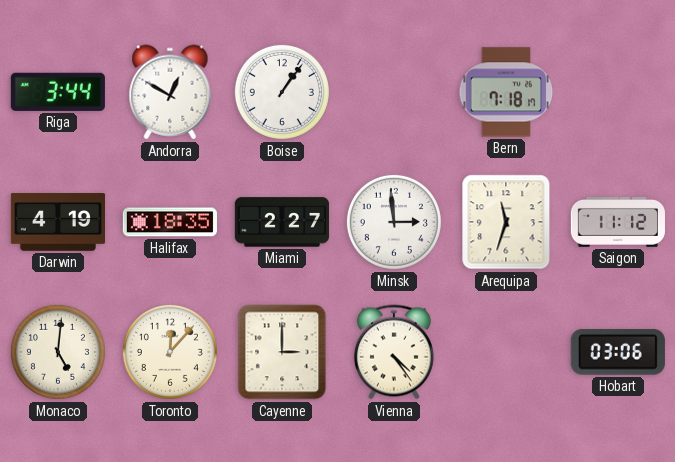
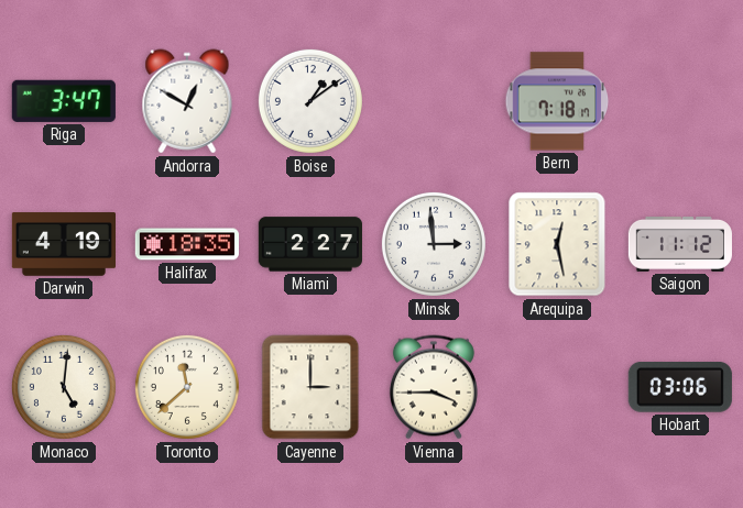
Riga: 3:44 -> 3:47 (64, 101)
Boise: 1:06 -> 1:09 (310, 101)
Arequipa: 11:33 -> 12:28 (557, 244)
Toronto: 12:07 -> 11:38 (187, 387)
Vienna: 4:24 -> 3:45 (434, 387)
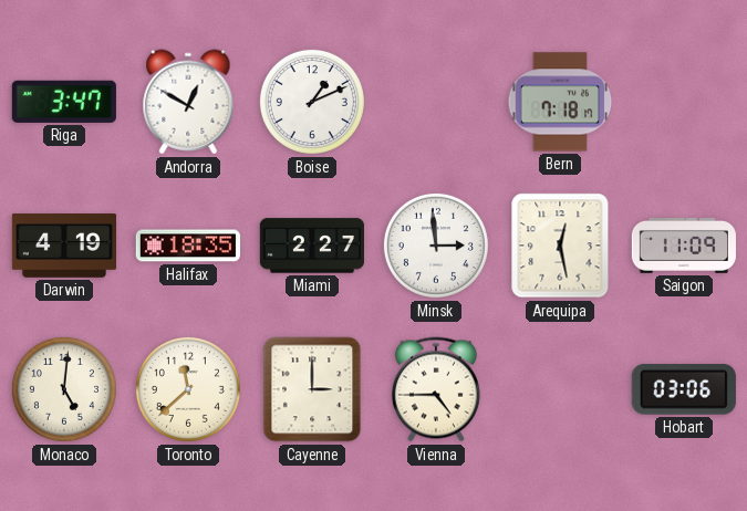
Boise: 1:09 -> 1:11 (312, 102)
Saigon: 11:12 -> 11:09 (684, 246)
Vienna: 3:45 -> 4:45 (436, 389)
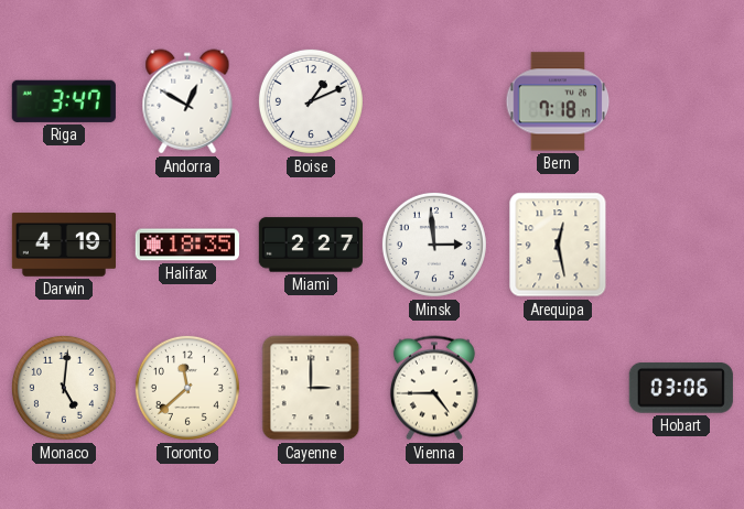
Saigon: 11:09 -> none (684, 246)
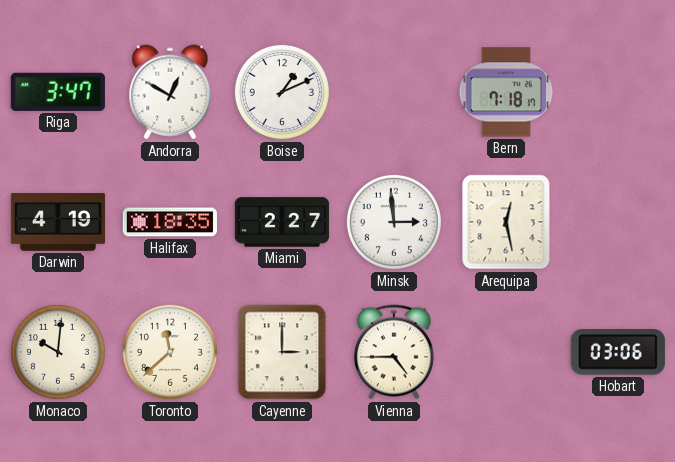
Monaco: 5:01 -> 10:01 (58, 352)
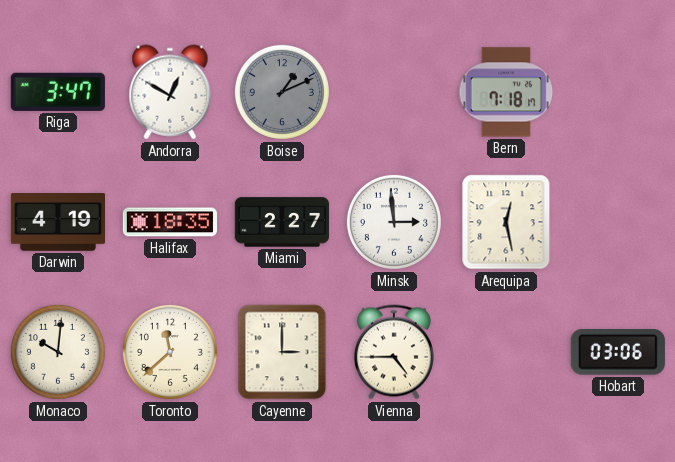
Boise dial: white -> grey (282, 92)
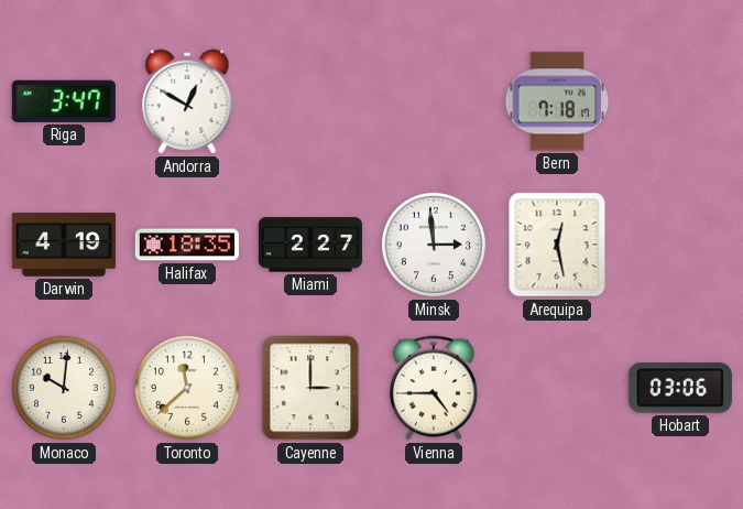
Boise: 1:11 -> none (282, 92)
